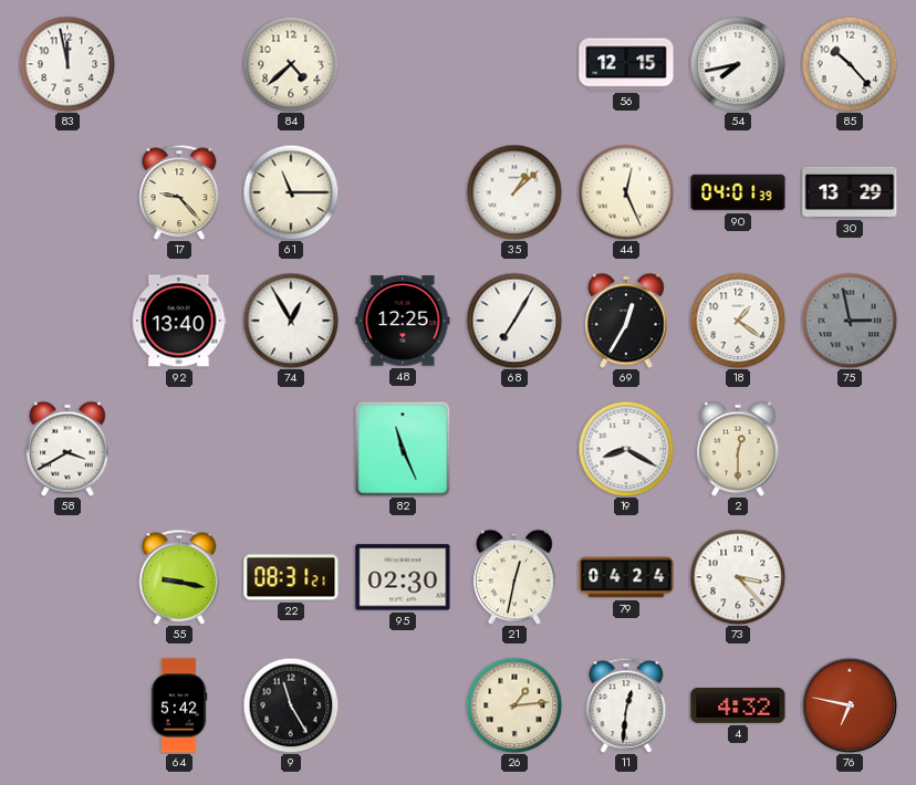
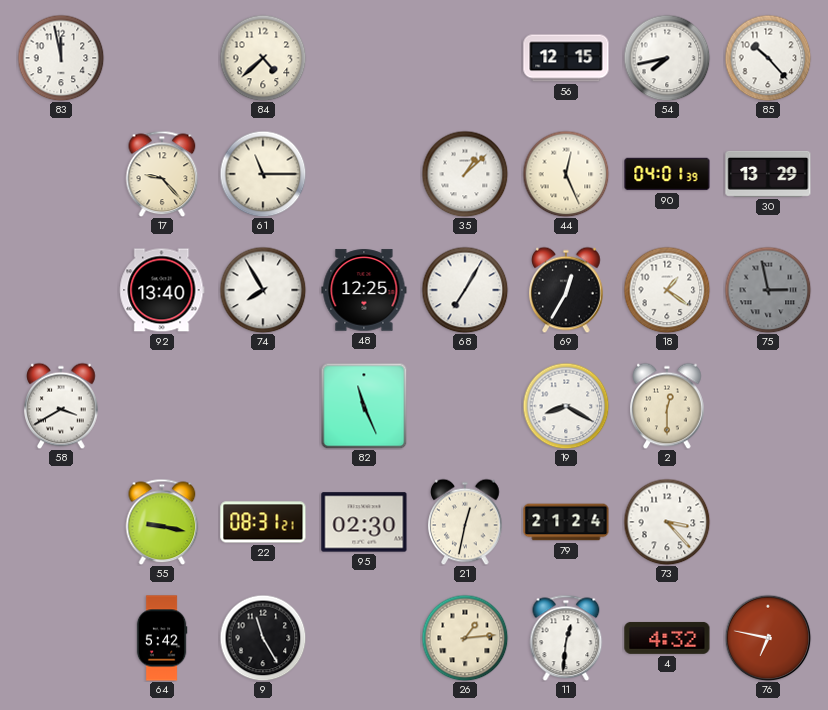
74: 12:55 -> 7:55 (263, 290)
79: 04:24 -> 21:24 (566, 522)
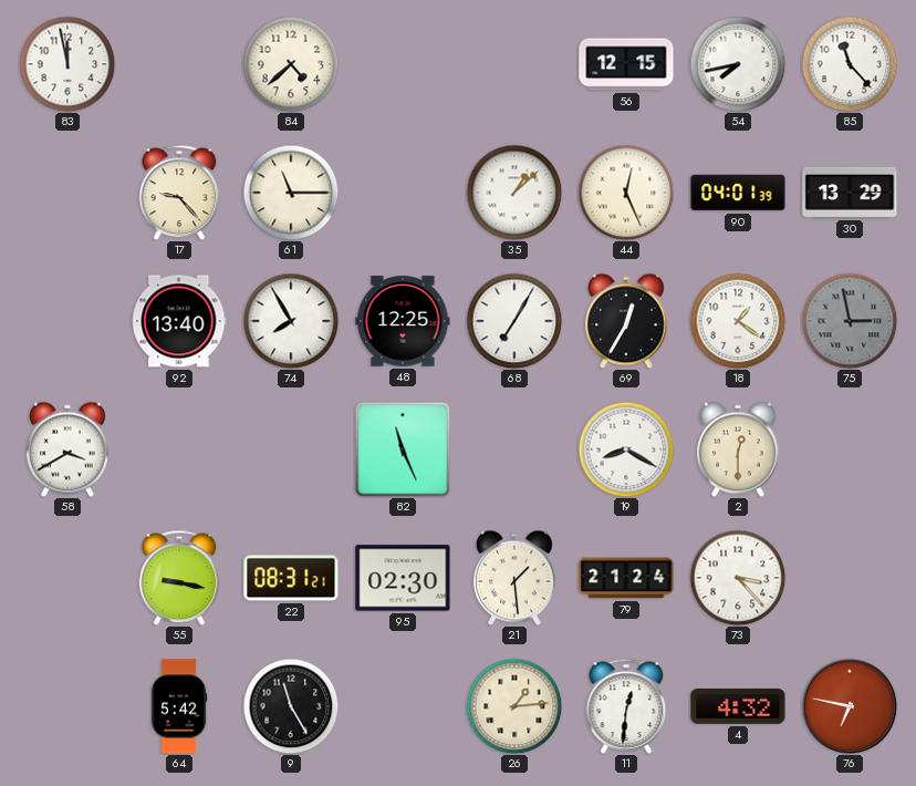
85: 10:23 -> 11:23 (850, 64)
21: 12:32 -> 1:29 (514, 578)
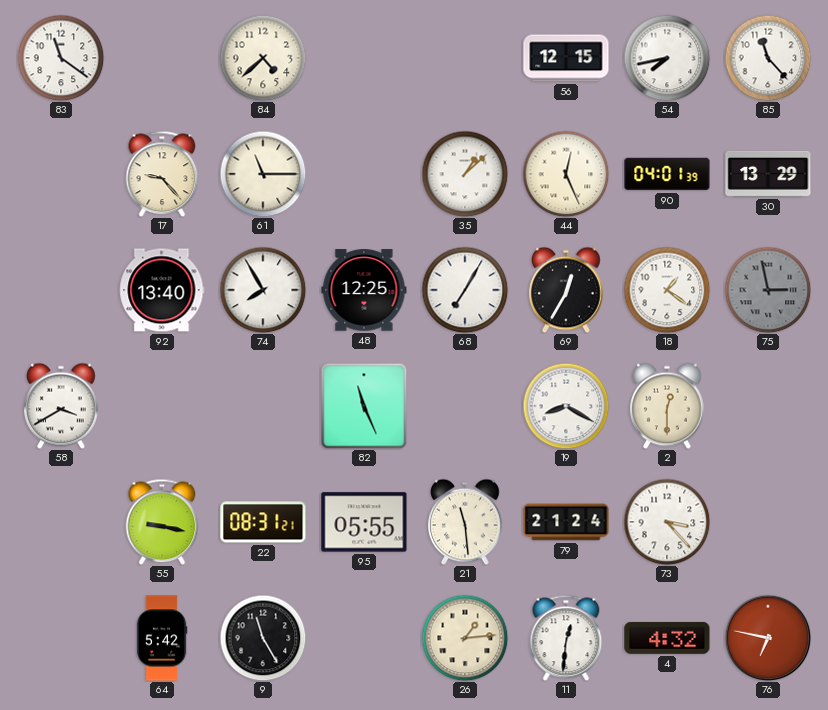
83: 11:58 -> 11:21 (61, 58)
95: 02:30 -> 05:55 (364, 522)
21: 1:29 -> 11:29 (465, 522)
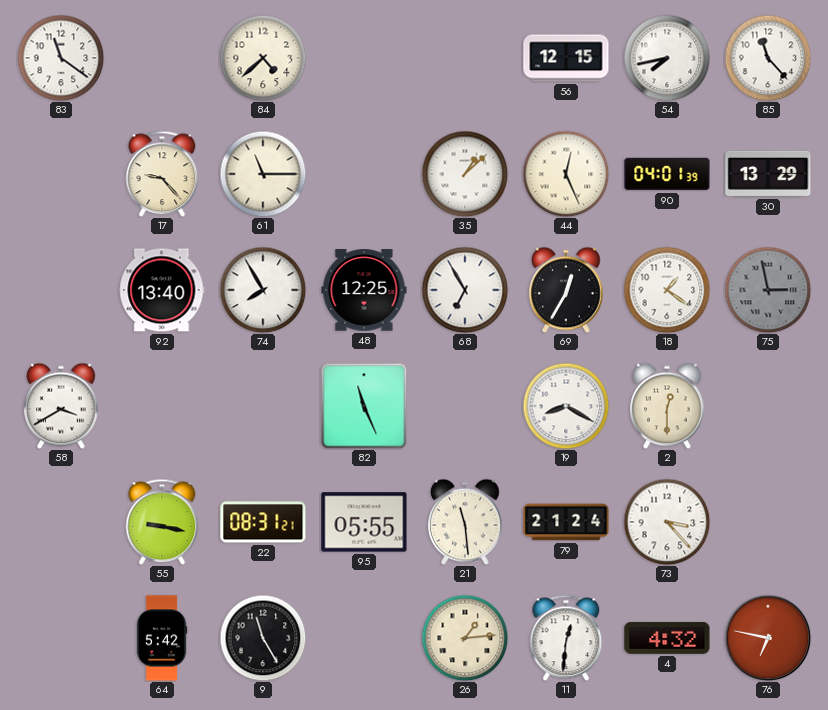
68: 7:05 -> 6:55 (465, 290)
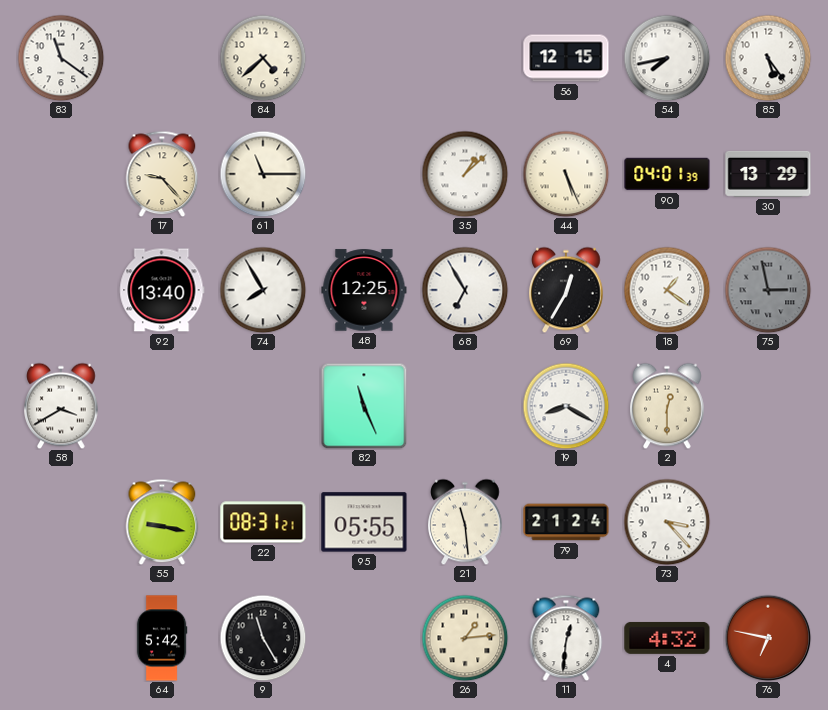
85: 11:23 -> 5:24 (768, 58)
44: 12:26 -> 5:26 (566, 174)
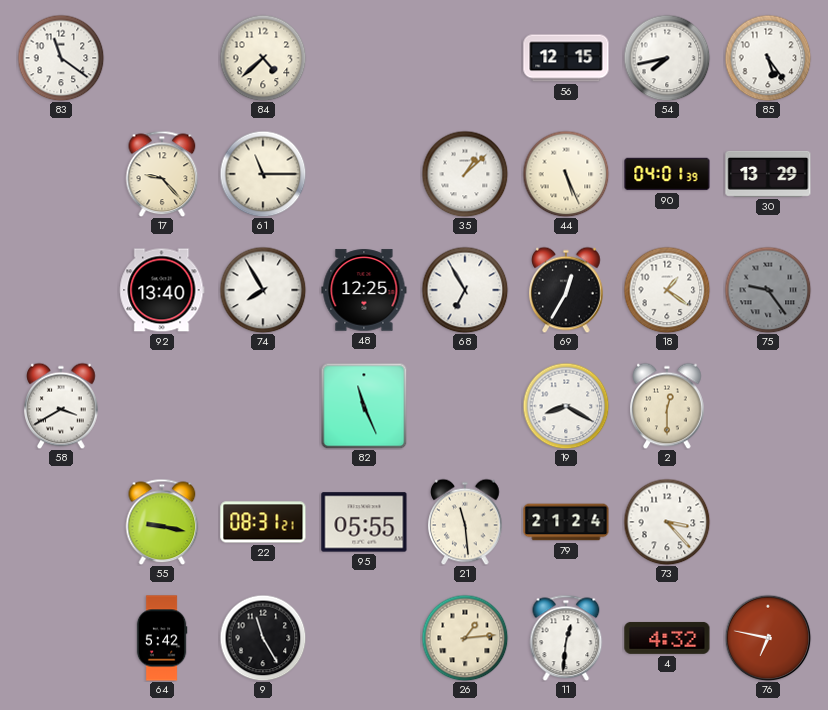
75: 2:58 -> 9:24 (768, 290)
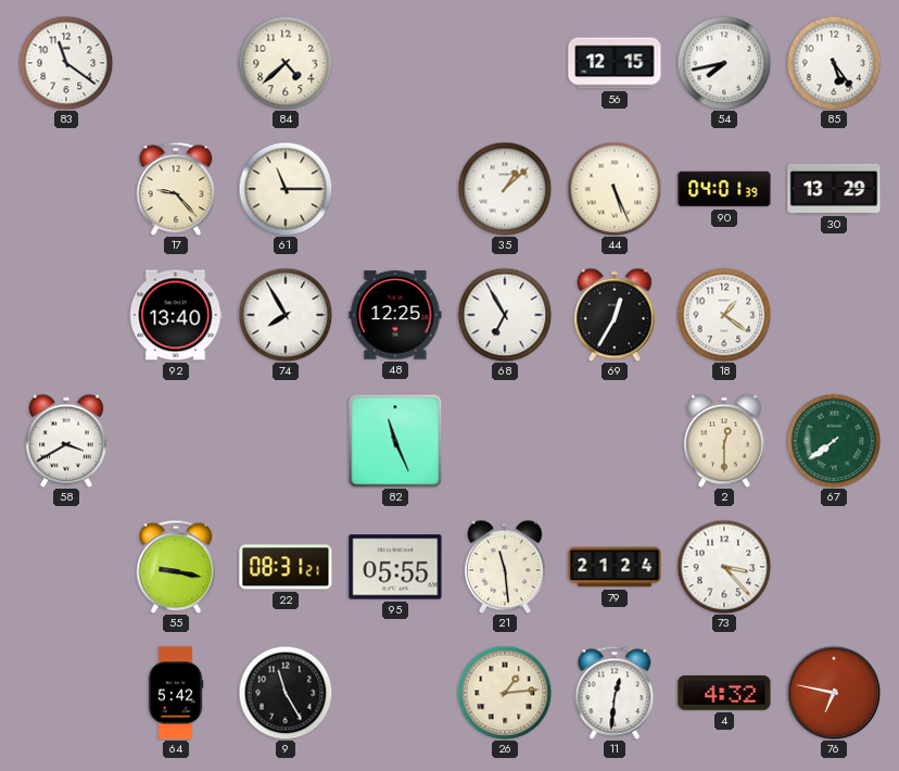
75: 9:24 -> none (768, 290)
19: 8:20 -> none (566, 406)
67: none -> 7:39 (834, 441)
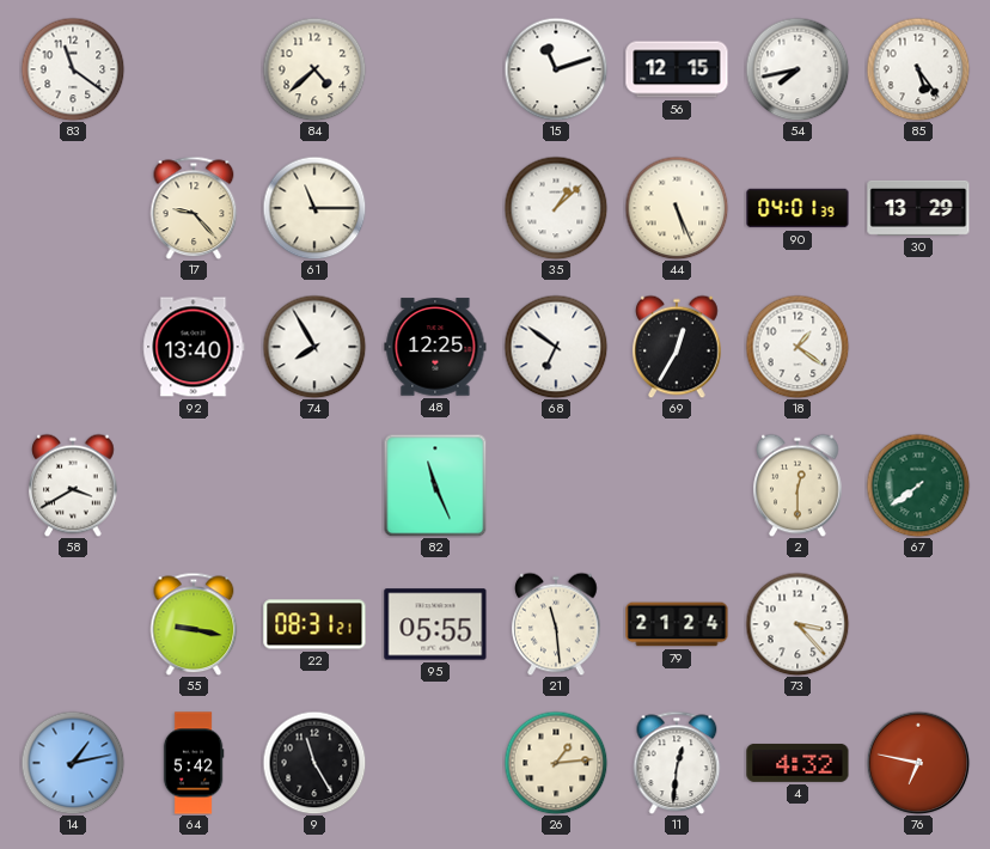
15: none -> 11:12 (556, 69)
68: 6:55 -> 6:51 (556, 347)
14: none -> 1:13 (73, 763)
